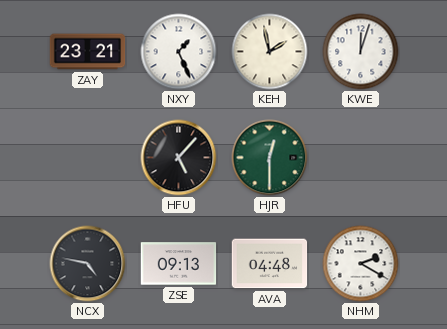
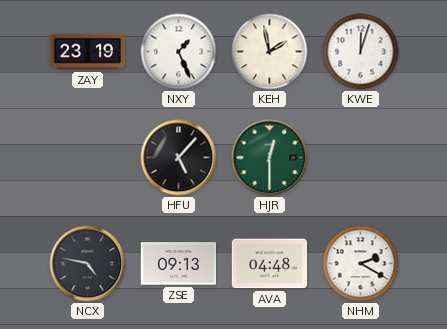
ZAY: 23:21 -> 23:19 (88, 52)
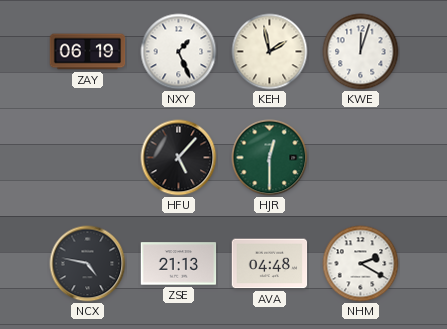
ZAY: 23:19 -> 06:19 (88, 52)
ZSE: 09:13 -> 21:13 (179, 264)
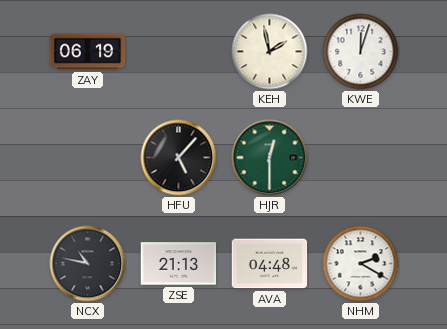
NXY: 1:26 -> none (179, 52)
NCX: 4:47 -> 10:47 (88, 264)
